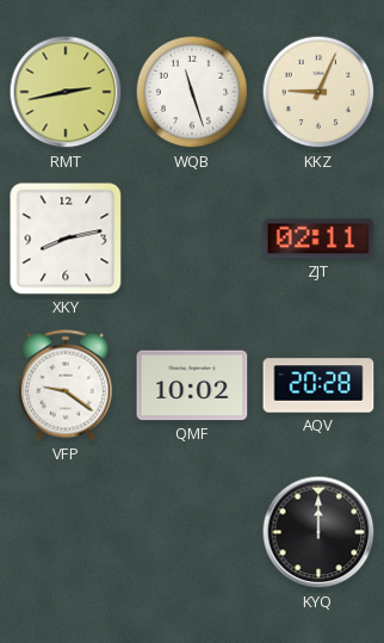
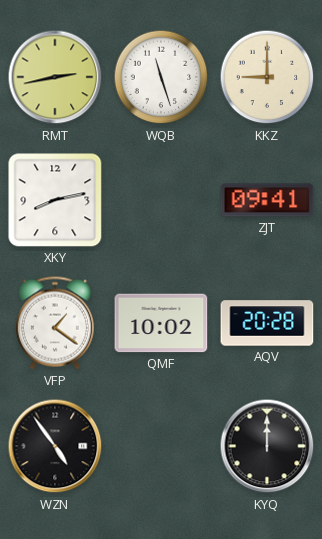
KKZ: 9:04 -> 9:00 (267, 77)
ZJT: 02:11 -> 09:41 (267, 200)
VFP: 9:21 -> 1:21 (55, 323)
WZN: none -> 4:54 (55, 446)
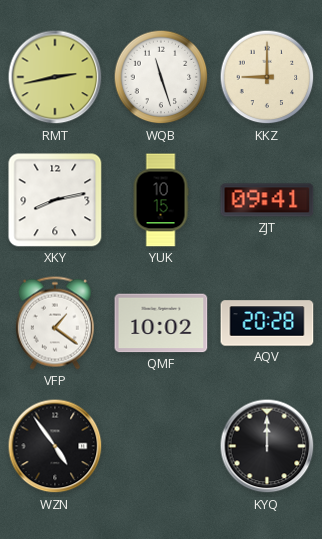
YUK: none -> 10:15 (161, 200)
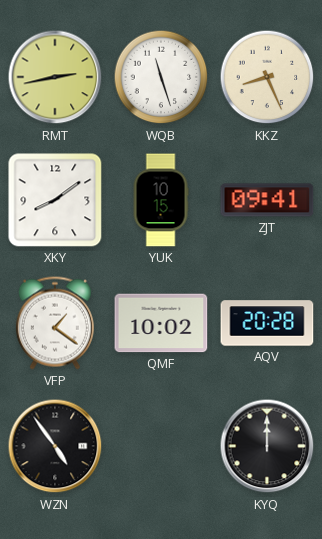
KKZ: 9:00 -> 8:26 (267, 77)
XKY: 8:13 -> 8:09 (55, 200)
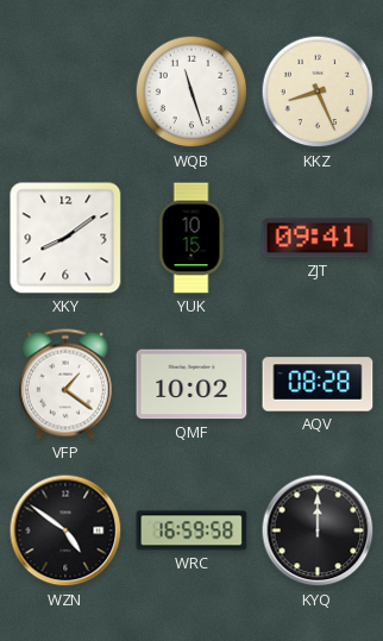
RMT: 2:43 -> none (55, 77)
AQV: 20:28 -> 08:28 (318, 384)
WZN: 4:54 -> 4:51 (65, 530)
WRC: none -> 16:59 (191, 530)
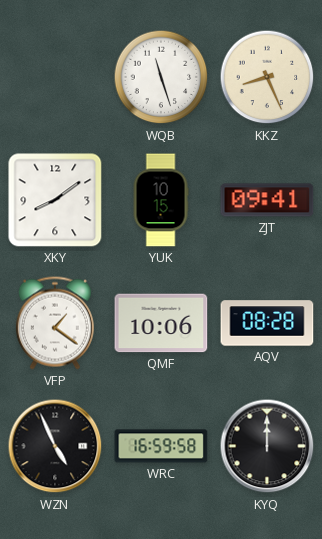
QMF: 10:02 -> 10:06 (161, 323)
WZN: 4:51 -> 4:56 (55, 446)
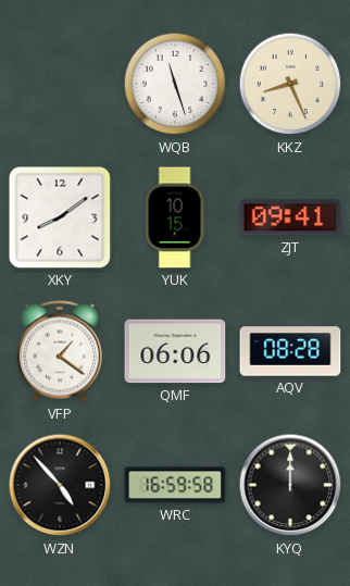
QMF: 10:06 -> 06:06 (175, 351)
WZN: 4:56 -> 4:53 (60, 485)
